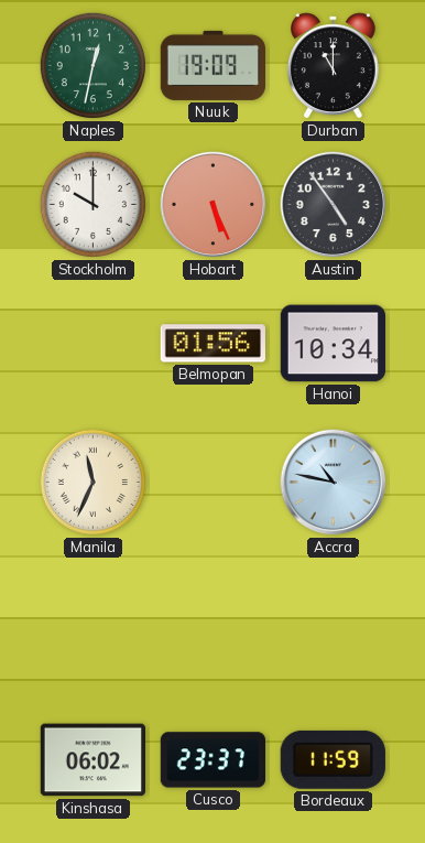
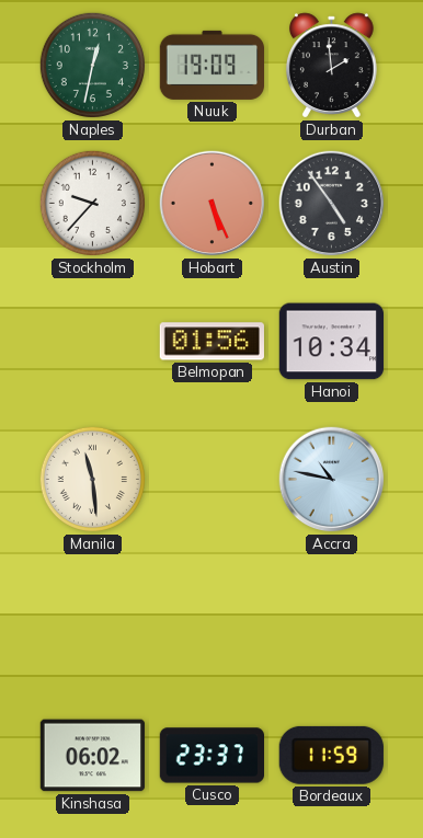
Durban: 11:00 -> 1:59 (331, 66)
Stockholm: 10:00 -> 9:37 (92, 203)
Manila: 11:34 -> 11:29 (92, 479)
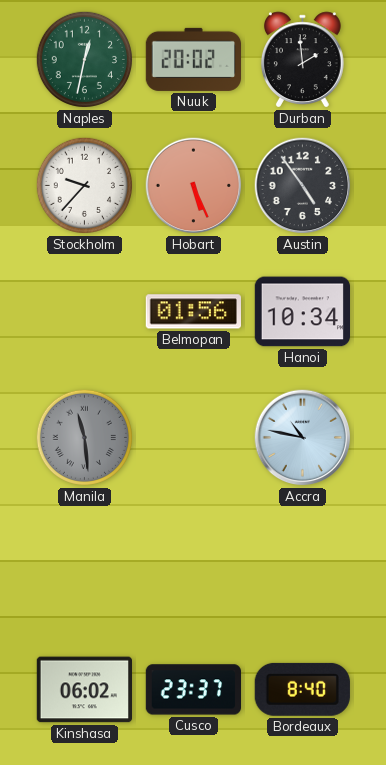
Nuuk: 19:09 -> 20:02 (193, 59)
Manila dial: cream -> grey (84, 437)
Bordeaux: 11:59 -> 8:40 (302, 689)
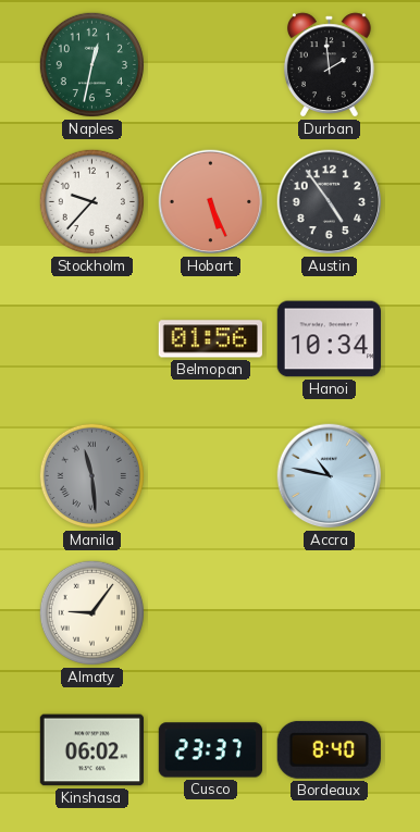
Nuuk: 20:02 -> none (193, 59)
Almaty: none -> 9:06 (91, 612)
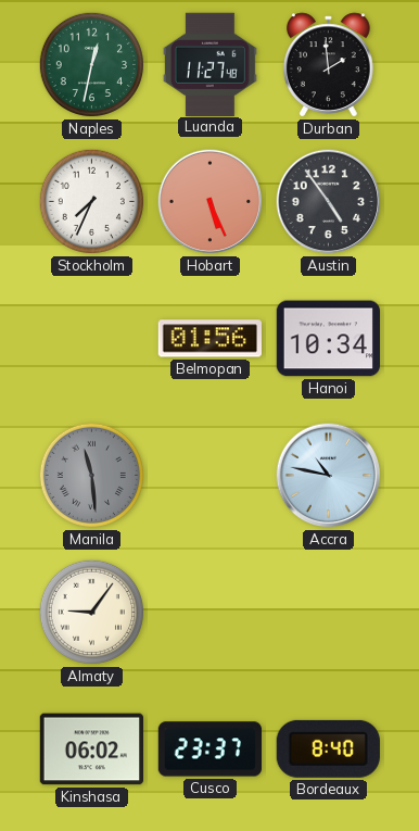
Luanda: none -> 11:27 (210, 64)
Stockholm: 9:37 -> 7:34 (91, 201)
